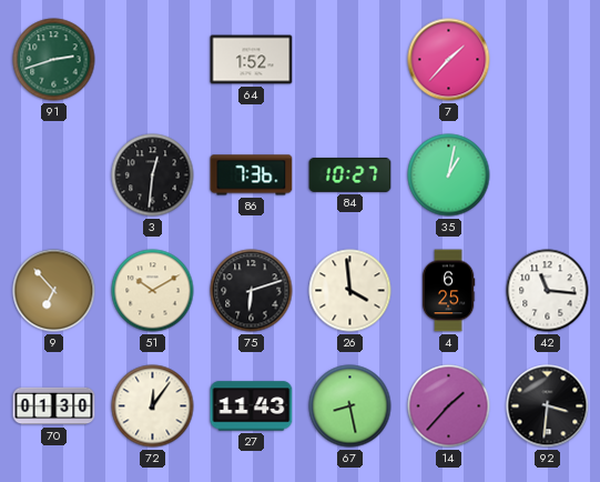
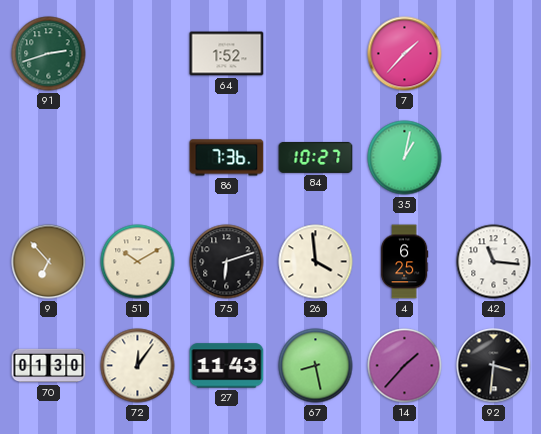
3: 12:31 -> none (153, 175)
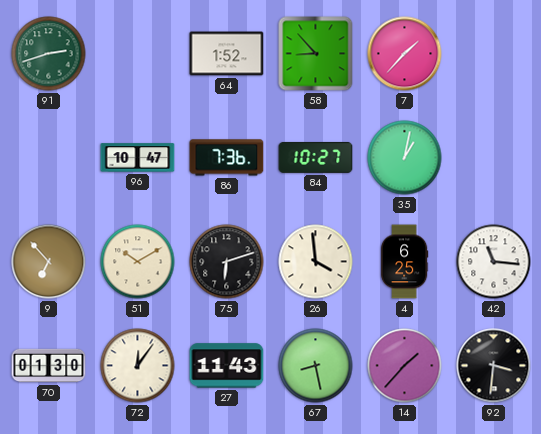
58: none -> 8:53 (316, 54)
96: none -> 10:47 (138, 158)
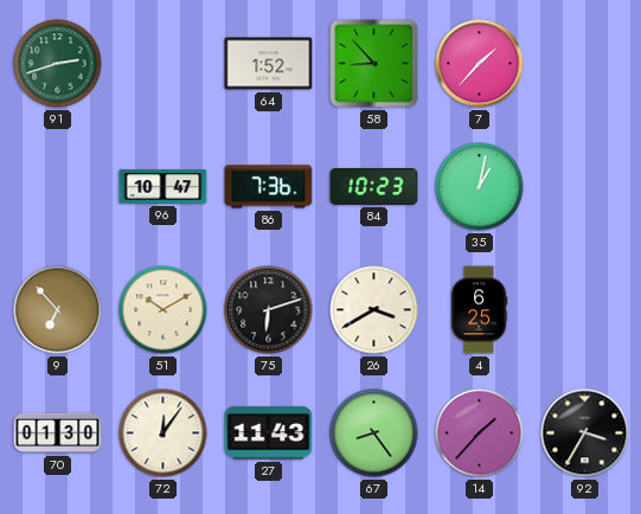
84: 10:27 -> 10:23 (374, 186)
26: 3:59 -> 3:40 (374, 310)
42: 11:16 -> none (494, 262)
67: 8:28 -> 8:24 (374, 433)
92: 3:31 -> 3:35 (585, 433)
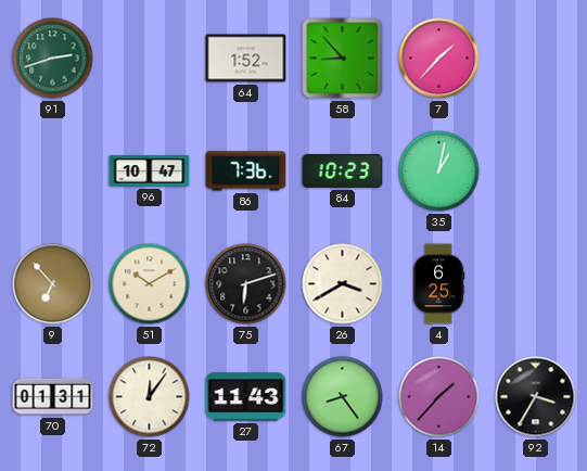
70: 01:30 -> 01:31 (53, 397)
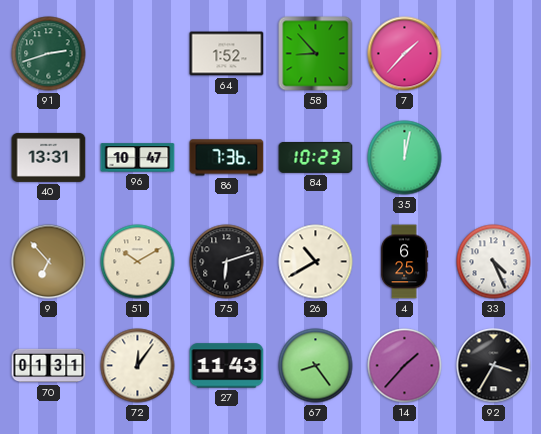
40: none -> 13:31 (49, 157)
35: 1:02 -> 12:02 (405, 158)
26: 3:40 -> 10:40 (316, 262)
33: none -> 4:26 (494, 262)
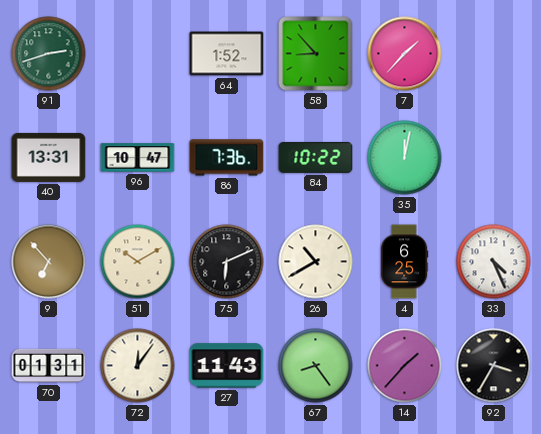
84: 10:23 -> 10:22 (316, 157)
75: 6:12 -> 6:11 (227, 262)
